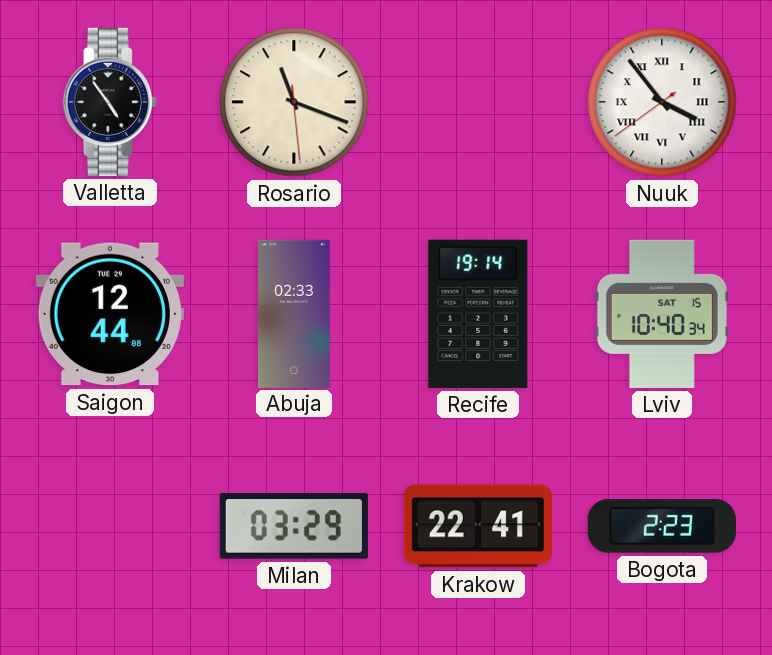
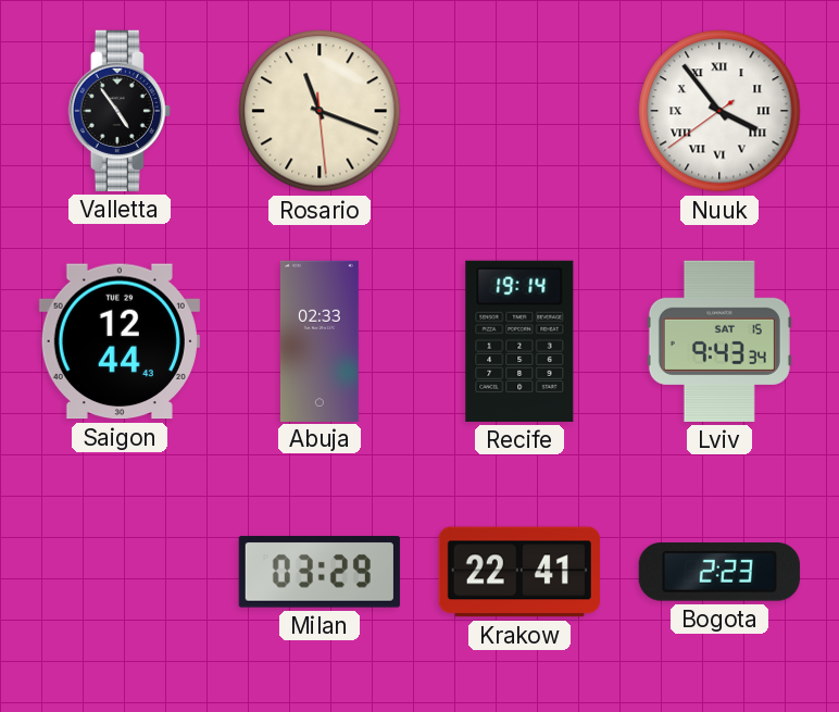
Saigon: 12:44:08 -> 12:44:43 (120, 341)
Lviv: 10:40 -> 9:43 (719, 341)
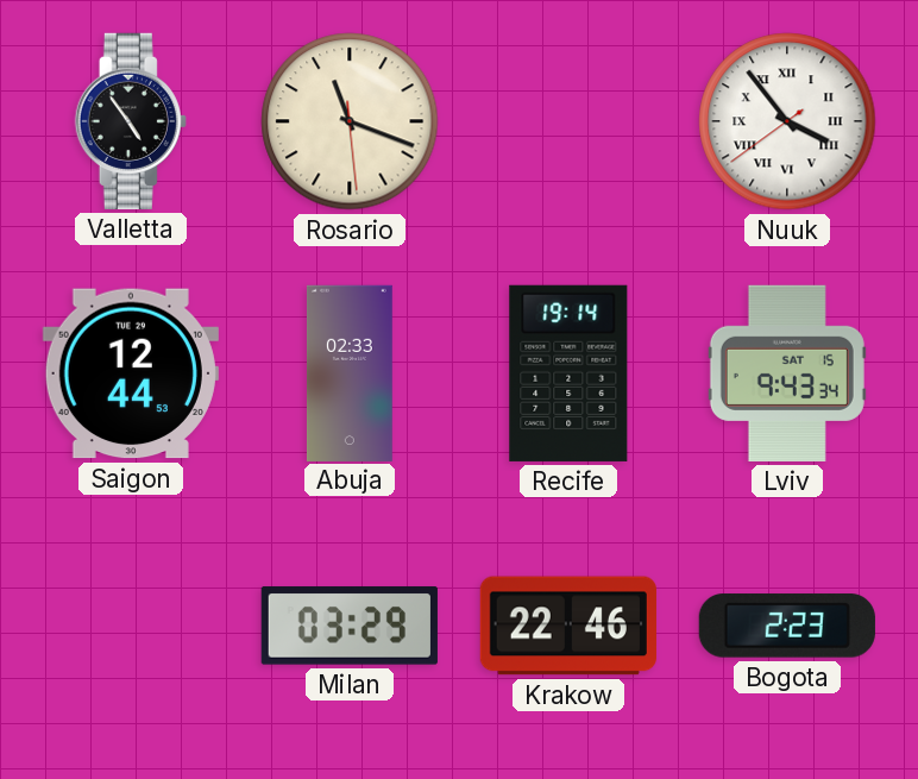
Saigon: 12:44:43 -> 12:44:53 (131, 373)
Krakow: 22:41 -> 22:46 (568, 626)
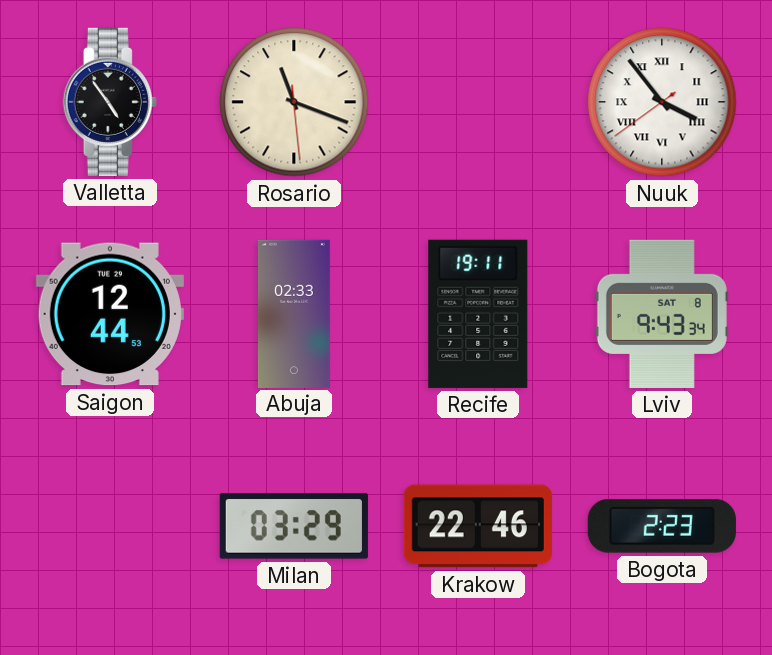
Recife: 19:14 -> 19:11 (478, 314)
Lviv date: SAT 15 -> SAT 8 (662, 314)
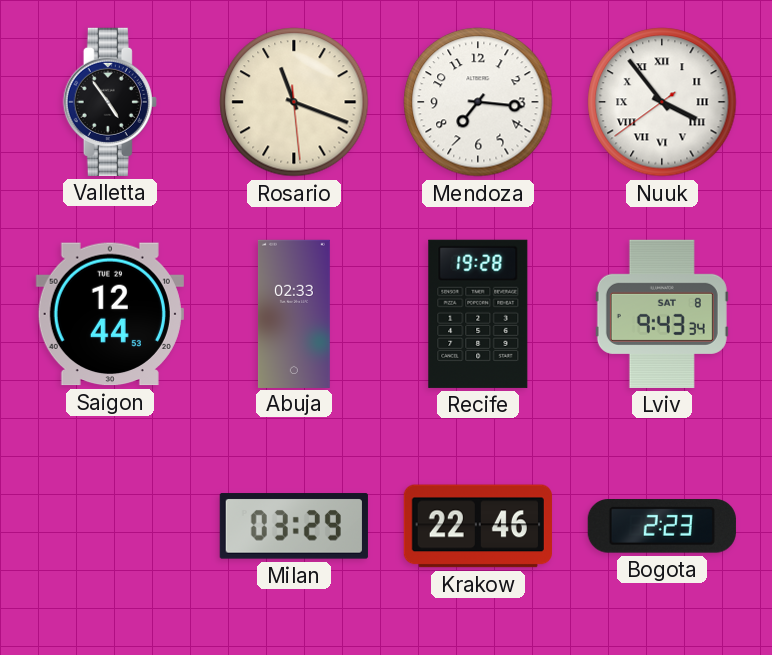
Mendoza: none -> 7:16 (478, 102)
Recife: 19:11 -> 19:28 (478, 314)
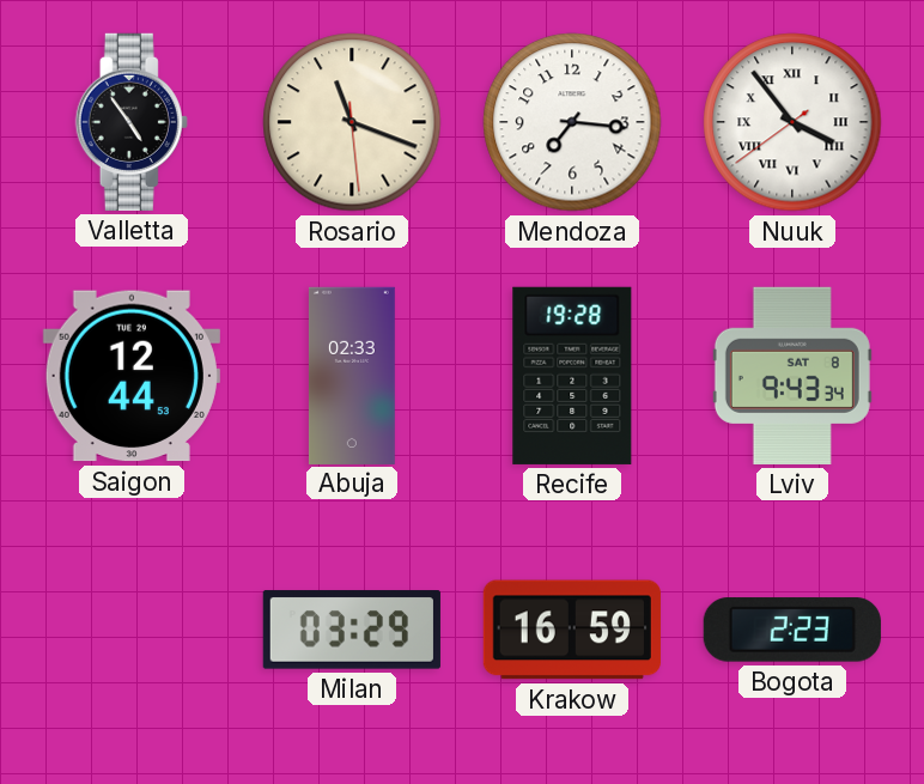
Krakow: 22:46 -> 16:59 (572, 630)
